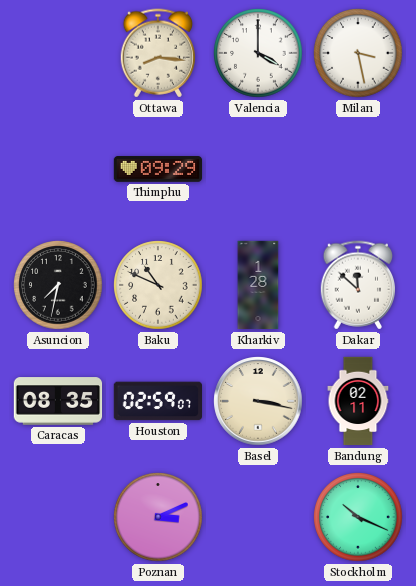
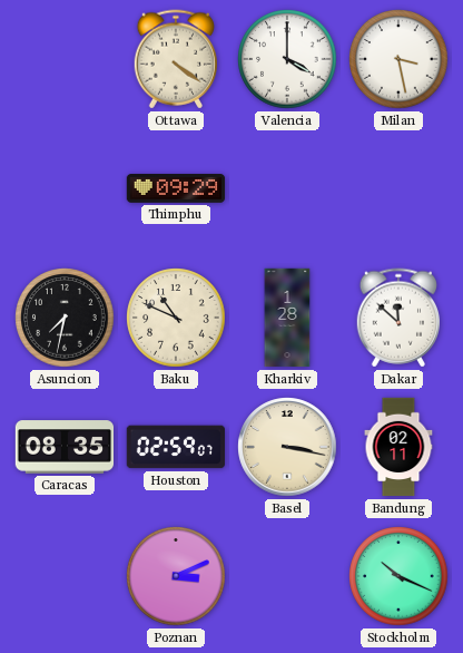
Ottawa: 8:16 -> 4:21 (176, 59)
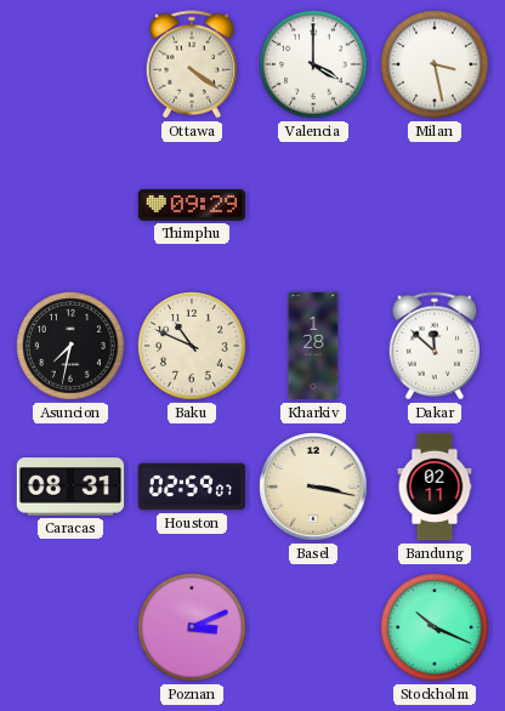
Caracas: 08:35 -> 08:31 (70, 487)
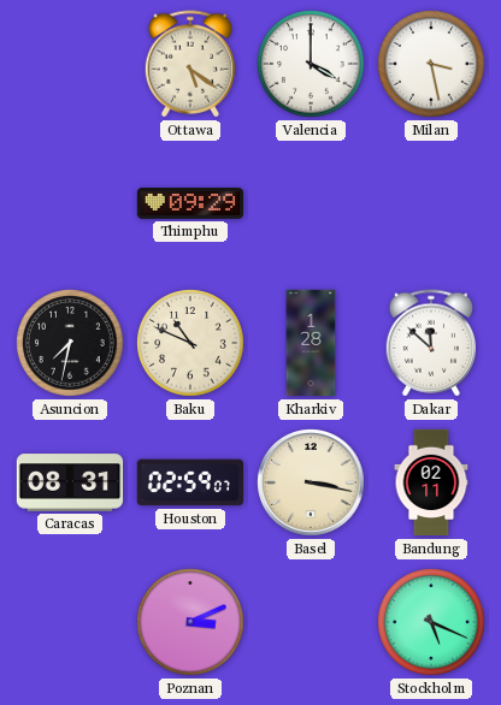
Ottawa: 4:21 -> 5:21 (190, 64)
Stockholm: 10:19 -> 5:19 (431, 622)
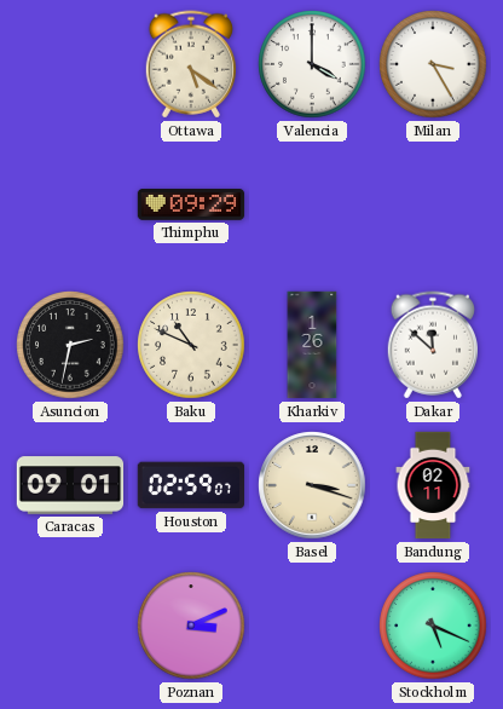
Milan: 3:28 -> 3:25 (433, 64)
Asuncion: 7:32 -> 2:32 (70, 345)
Kharkiv: 1:28 -> 1:26 (312, 345)
Caracas: 08:31 -> 09:01 (70, 485)
Basel: 3:17 -> 3:18 (312, 485)
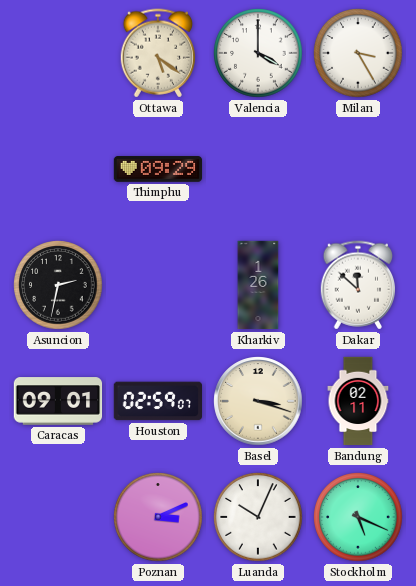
Baku: 10:49 -> none (191, 345)
Luanda: none -> 10:04 (258, 517)
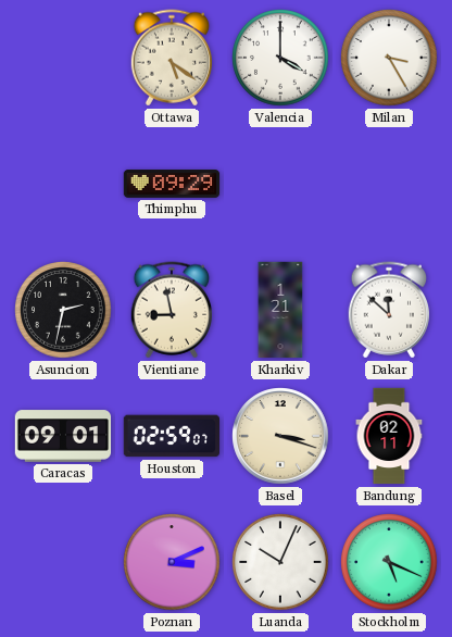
Vientiane: none -> 8:58 (172, 310)
Kharkiv: 1:26 -> 1:21 (280, 310)
